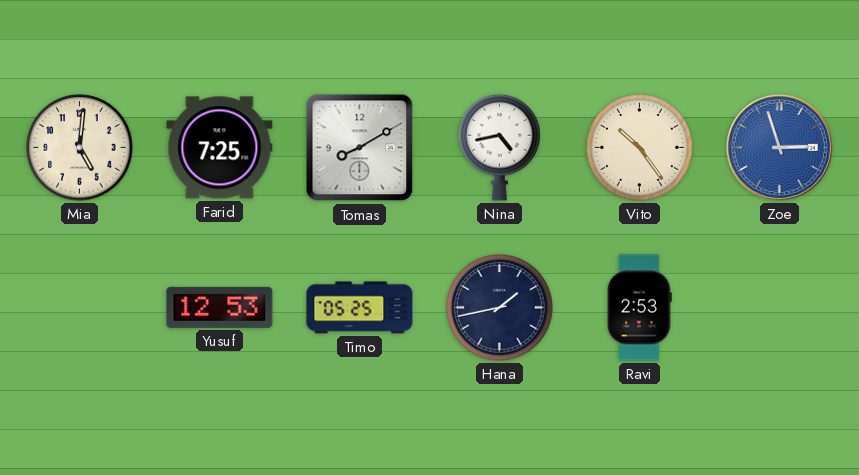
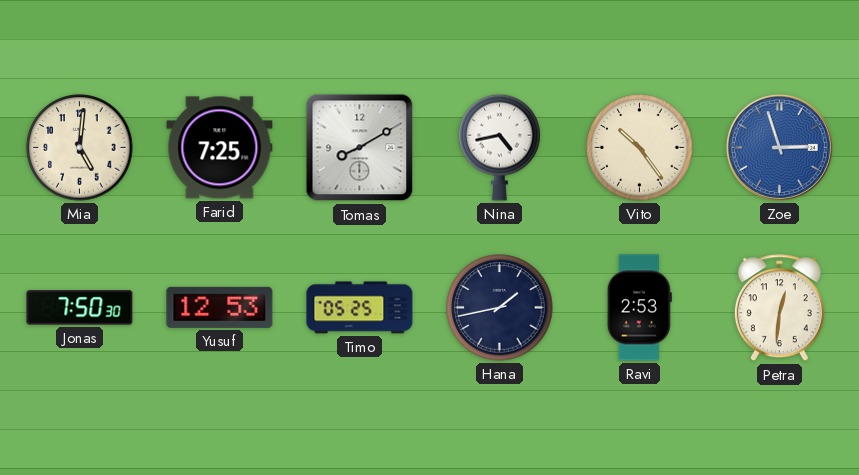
Jonas: none -> 7:50 (80, 308)
Petra: none -> 12:31 (779, 308)
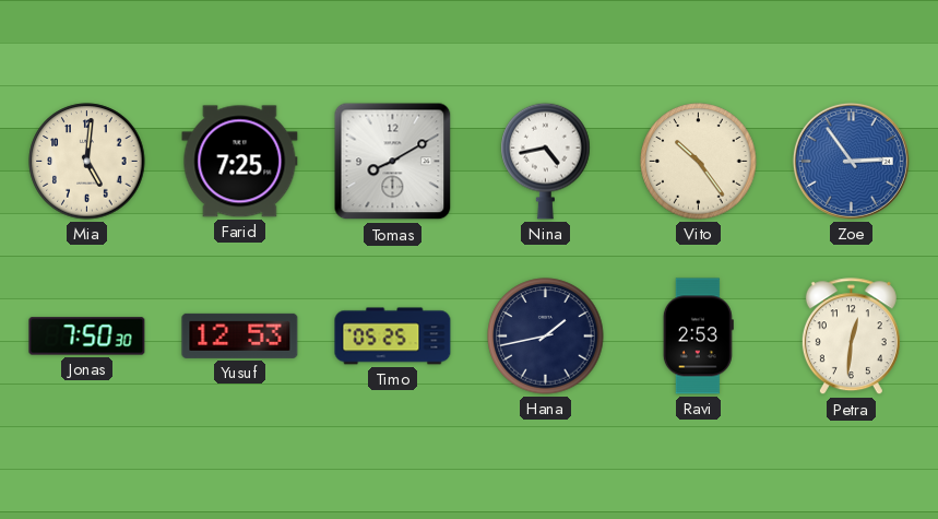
Zoe: 2:57 -> 2:54 (851, 161)
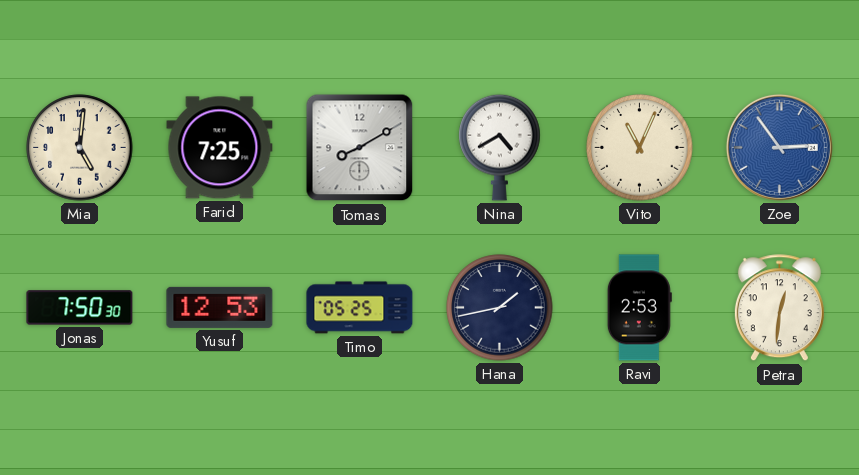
Nina: 4:43 -> 4:40 (500, 147)
Vito: 10:24 -> 11:04 (640, 148)
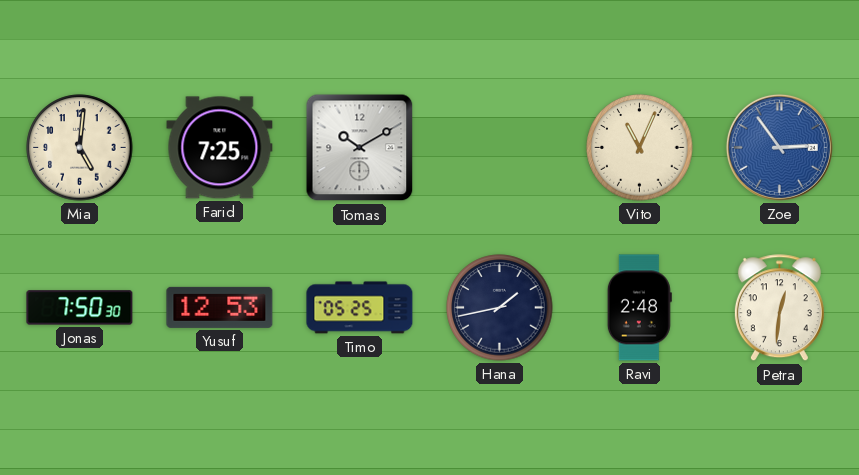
Tomas: 8:10 -> 10:10 (360, 148)
Nina: 4:40 -> none (500, 147)
Ravi: 2:53 -> 2:48 (639, 308)
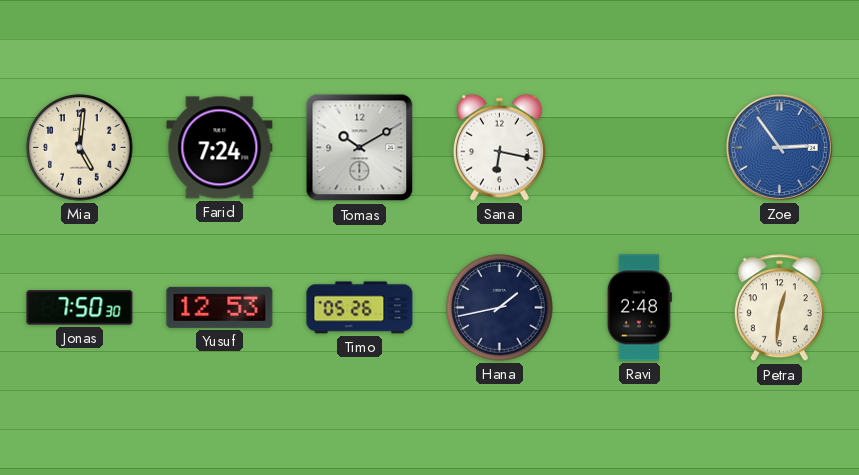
Farid: 7:25 -> 7:24 (220, 148)
Sana: none -> 6:17 (499, 147)
Vito: 11:04 -> none (640, 148)
Timo: 05:25 -> 05:26 (360, 308)
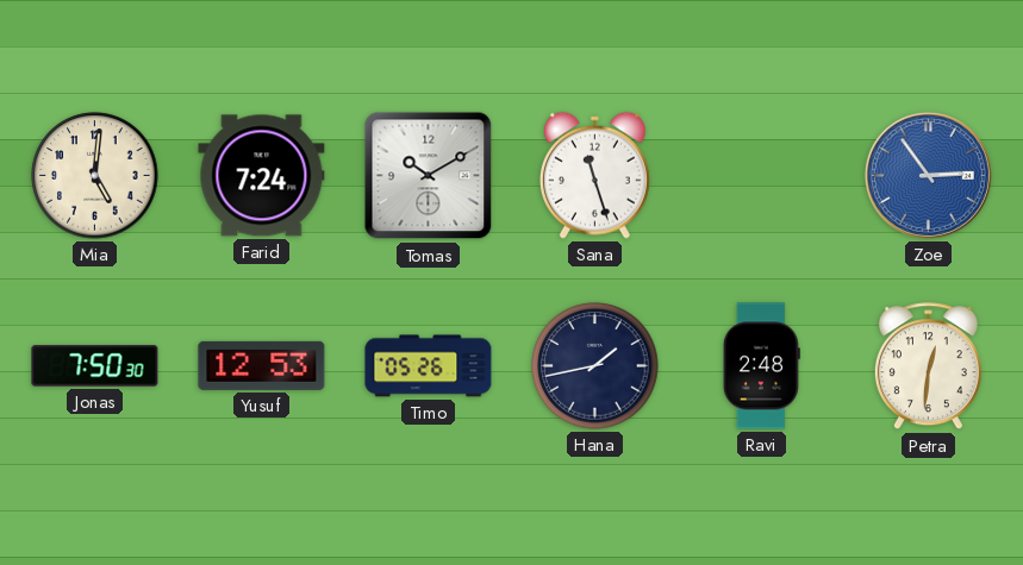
Sana: 6:17 -> 11:27 (594, 175)
